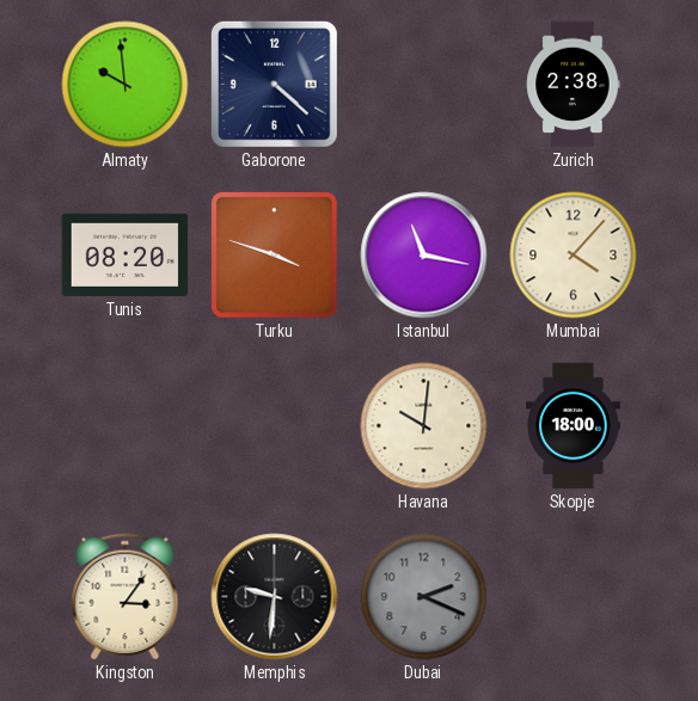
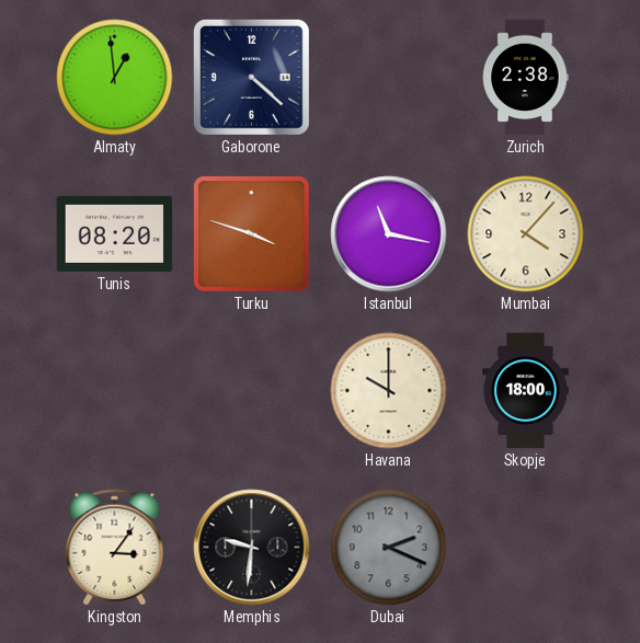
Almaty: 9:59 -> 12:59 (115, 78)
Havana: 10:01 -> 10:00 (389, 391)
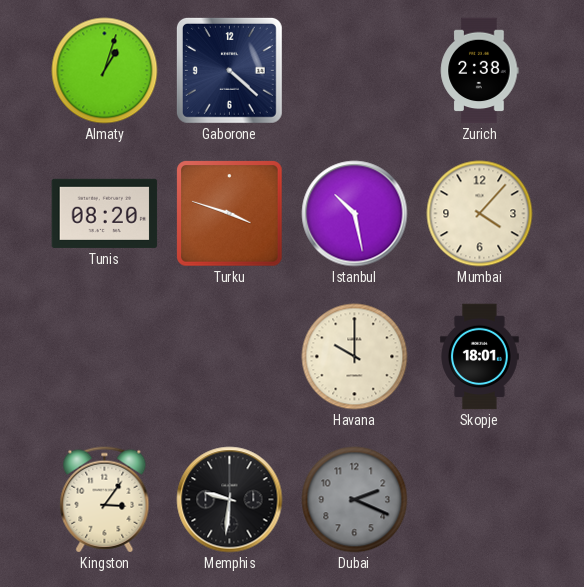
Almaty: 12:59 -> 1:03 (105, 71)
Istanbul: 11:17 -> 10:28 (355, 214)
Skopje: 18:00 -> 18:01 (480, 357)
